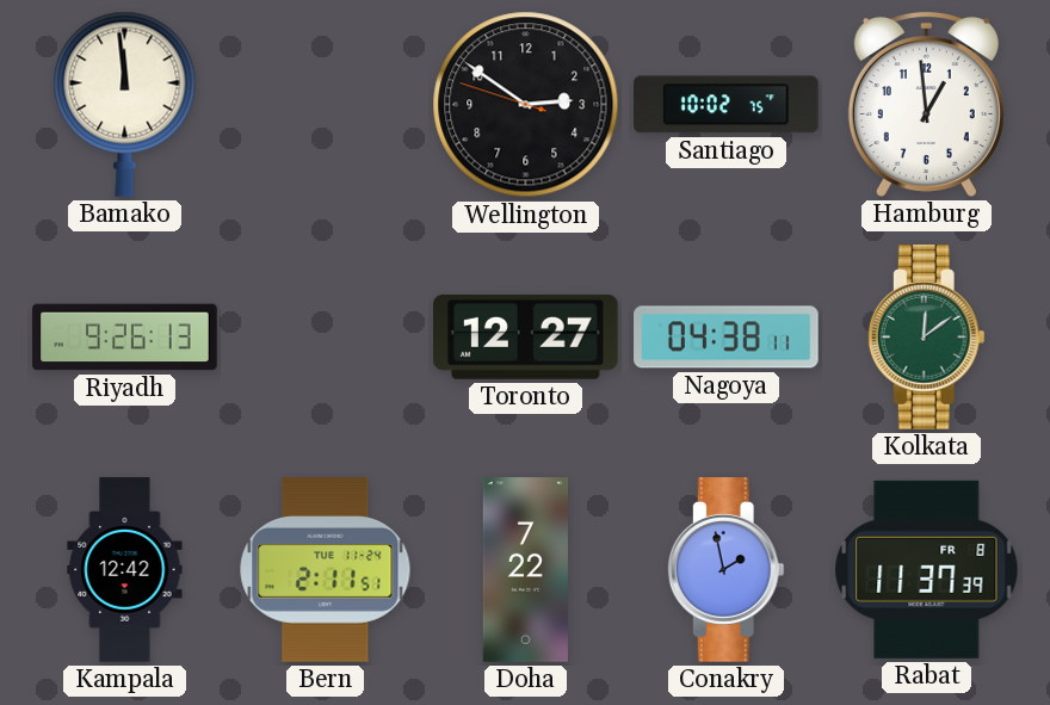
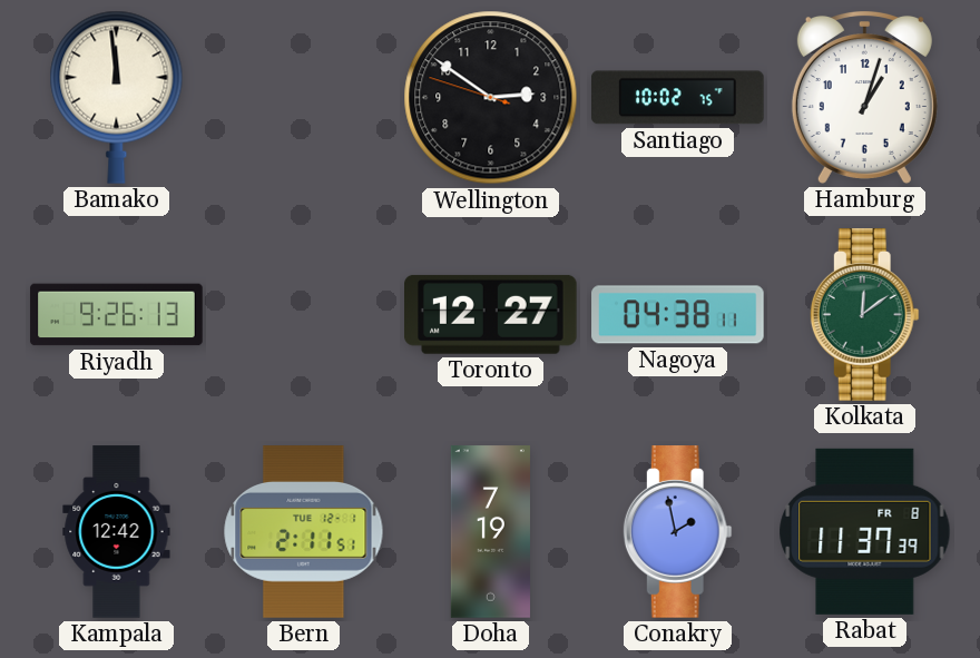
Hamburg: 12:59 -> 1:03 (864, 97)
Bern date: TUE 11-24 -> TUE 12-1 (304, 532)
Doha: 7:22 -> 7:19 (490, 532)
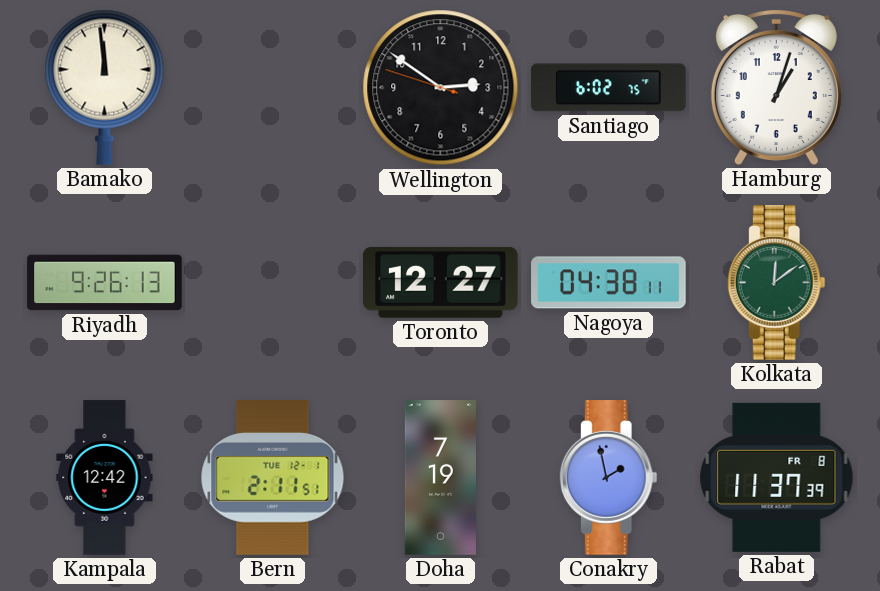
Santiago: 10:02 -> 6:02 (609, 88)
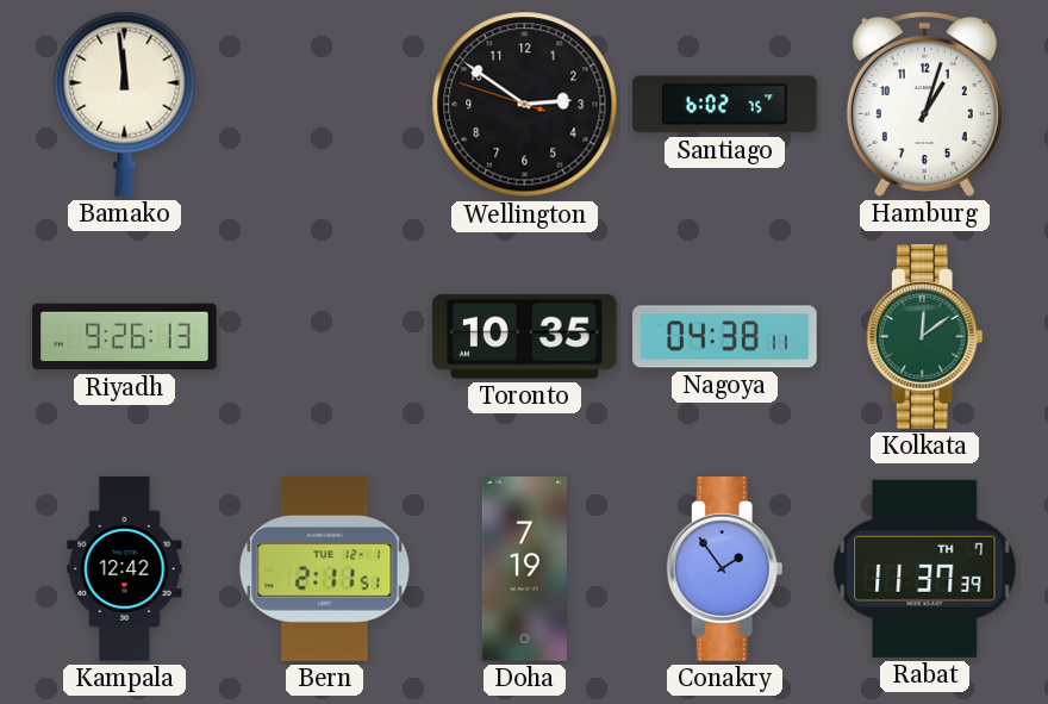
Toronto: 12:27 -> 10:35 (525, 336)
Conakry: 1:58 -> 1:54 (724, 569)
Rabat date: FR 8 -> TH 7 (925, 568)
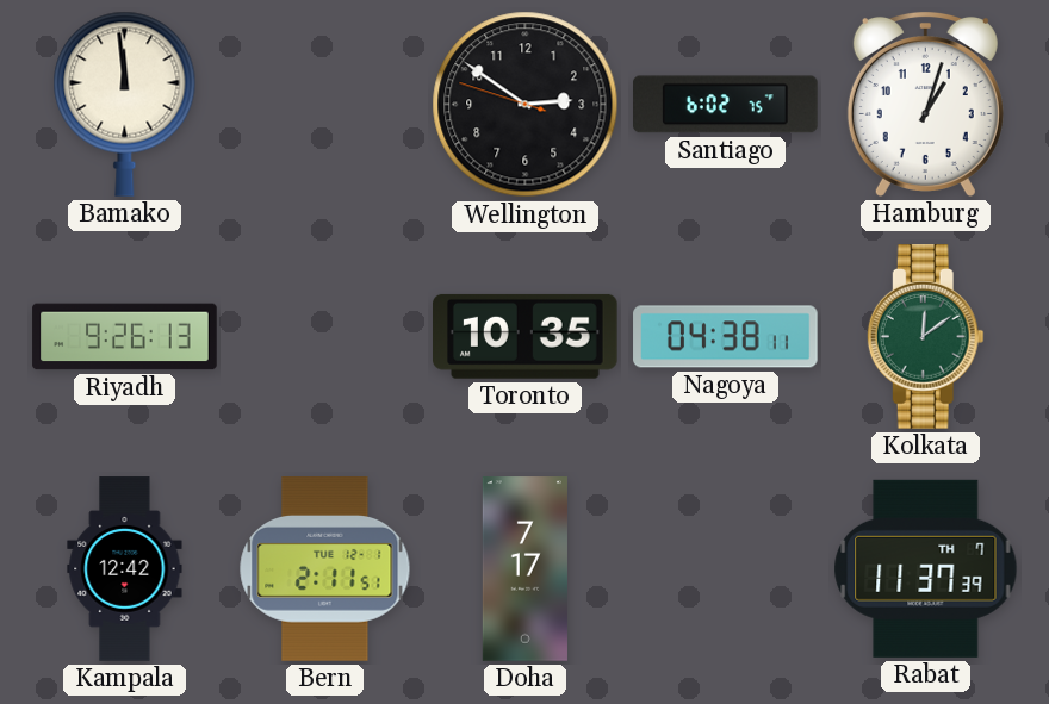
Doha: 7:19 -> 7:17 (524, 569)
Conakry: 1:54 -> none (724, 569)
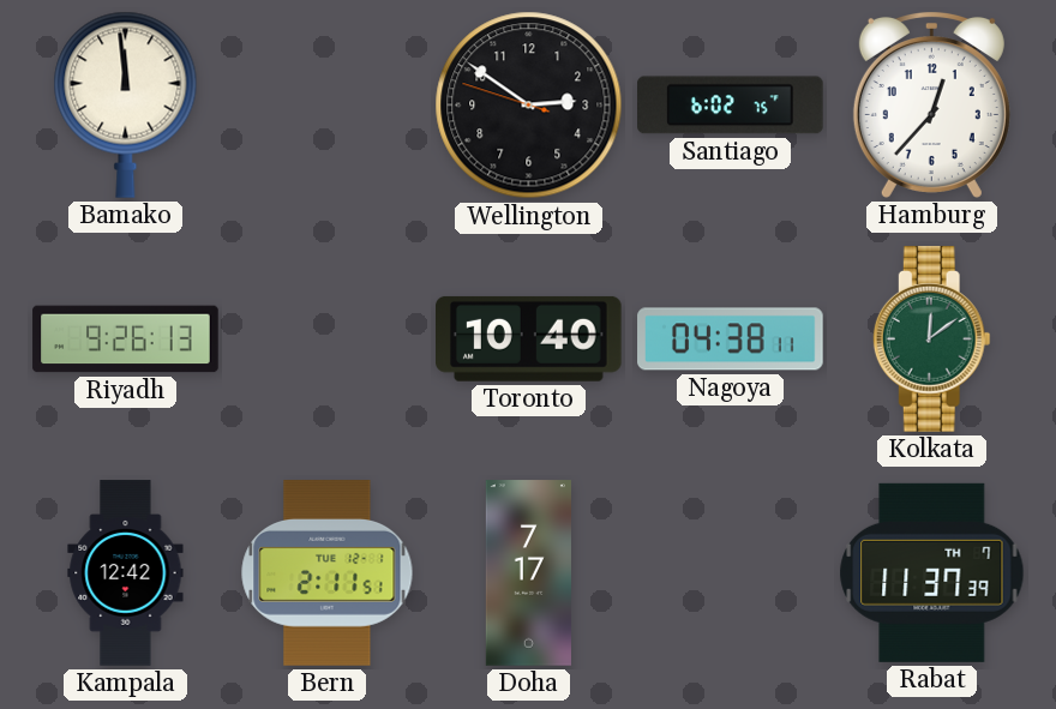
Hamburg: 1:03 -> 12:37 (931, 104)
Toronto: 10:35 -> 10:40 (529, 338)
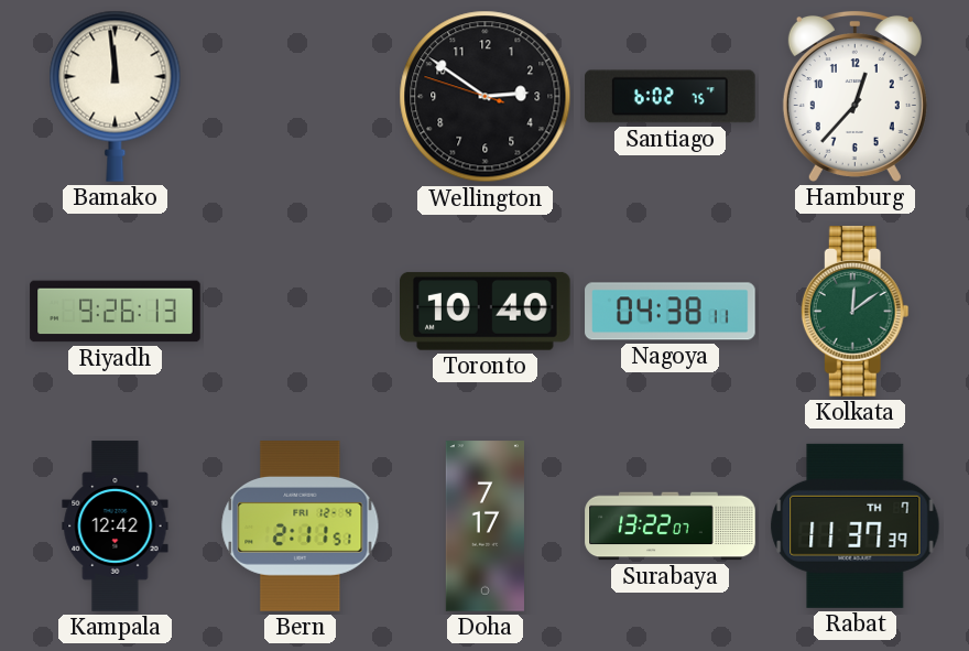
Bern date: TUE 12-1 -> FRI 12-4 (301, 527)
Surabaya: none -> 13:22 (671, 527)
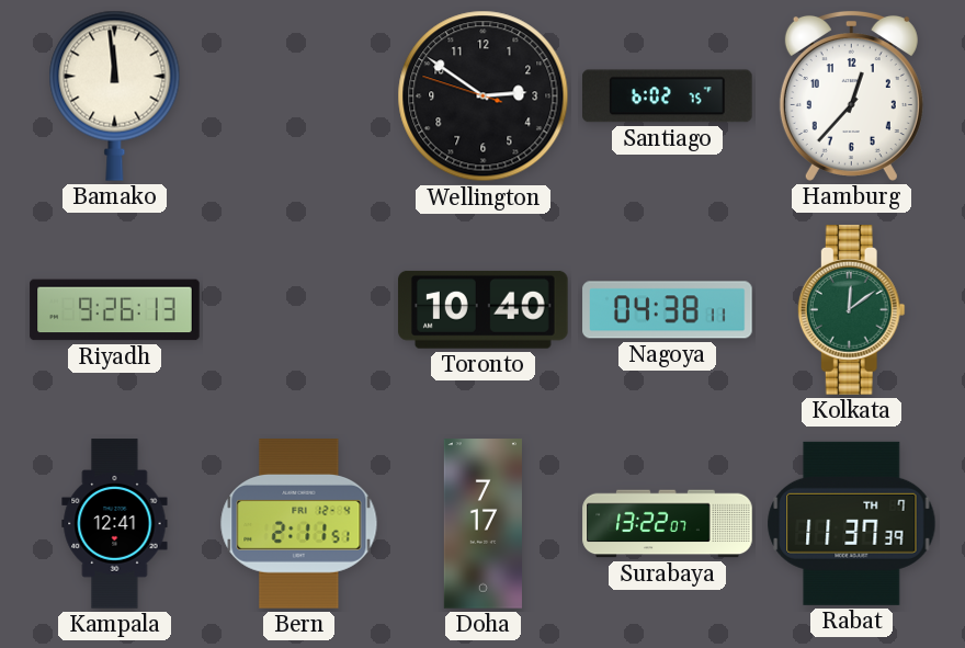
Kampala: 12:42 -> 12:41 (115, 524)
